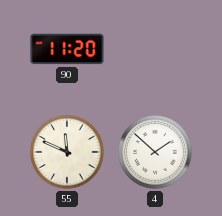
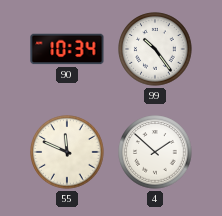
90: 11:20 -> 10:34 (67, 49)
99: none -> 10:24 (155, 49)
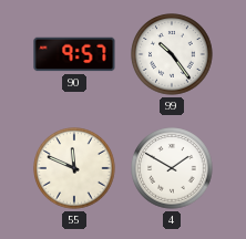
90: 10:34 -> 9:57 (74, 54)
4: 1:52 -> 1:50 (172, 168)
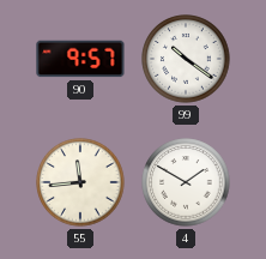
99: 10:24 -> 10:21 (186, 59)
55: 11:49 -> 11:44 (80, 182)
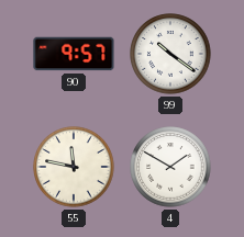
55: 11:44 -> 11:47 (74, 167)
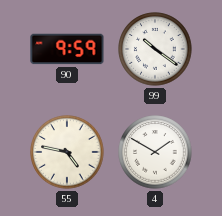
90: 9:57 -> 9:59 (67, 49)
55: 11:47 -> 4:47 (67, 152)
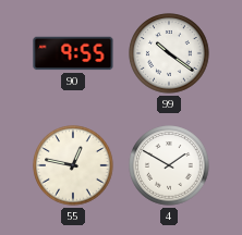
90: 9:59 -> 9:55 (73, 53)
55: 4:47 -> 12:47 (73, 165)
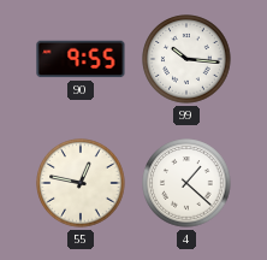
99: 10:21 -> 10:16 (186, 59)
4: 1:50 -> 1:22 (186, 183)
